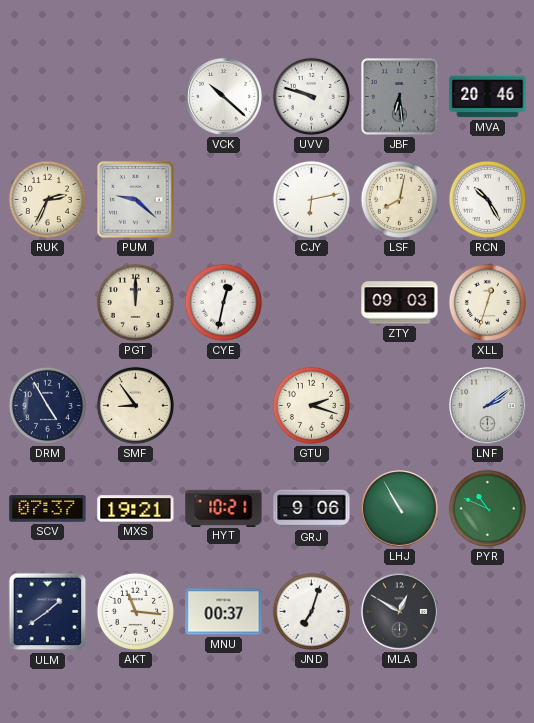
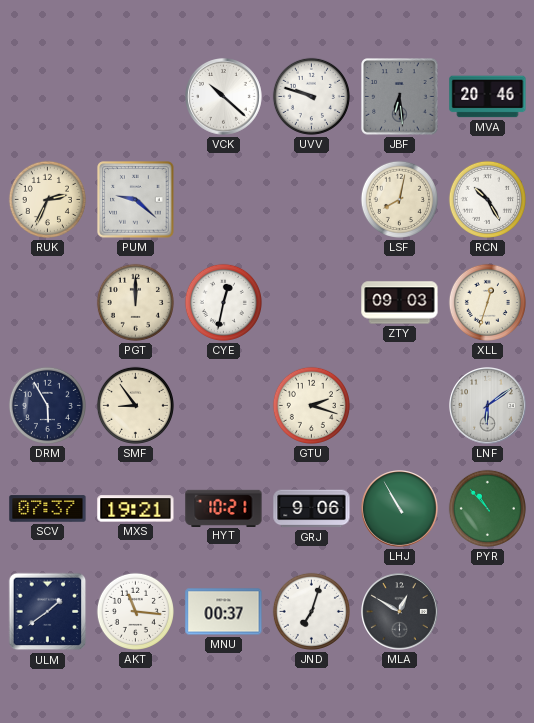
CJY: 6:13 -> none (311, 199)
DRM: 4:55 -> 5:55 (47, 405)
LNF: 2:09 -> 6:09 (488, 406)
PYR: 10:49 -> 10:53 (487, 508)
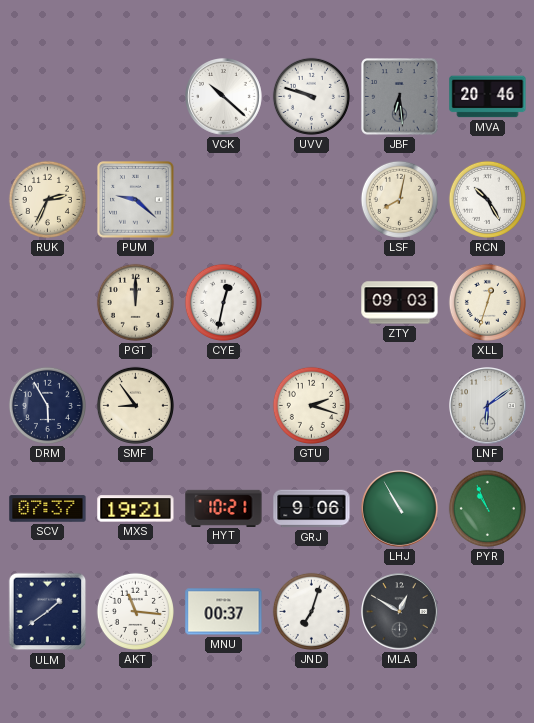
PYR: 10:53 -> 10:56 (487, 508)
